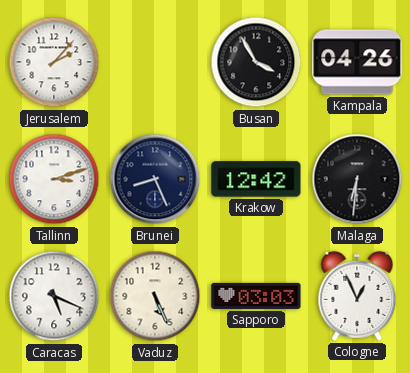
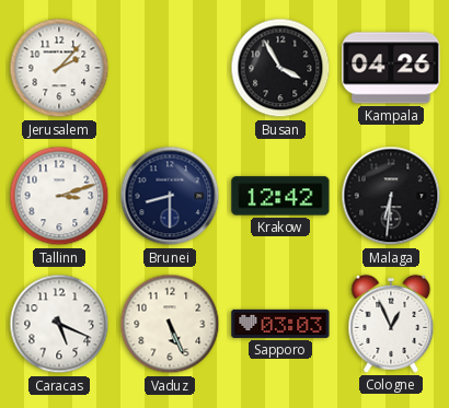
Brunei: 8:26 -> 8:30 (170, 196)
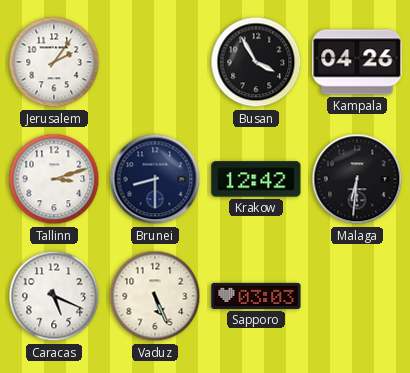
Jerusalem: 2:07 -> 2:06 (54, 62)
Cologne: 12:56 -> none (391, 324)
